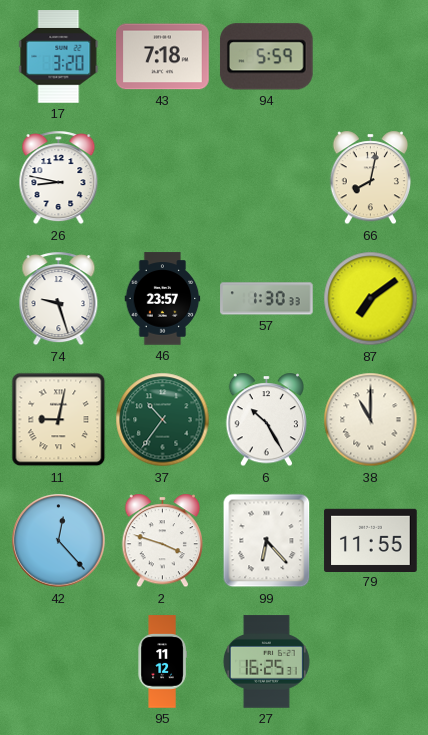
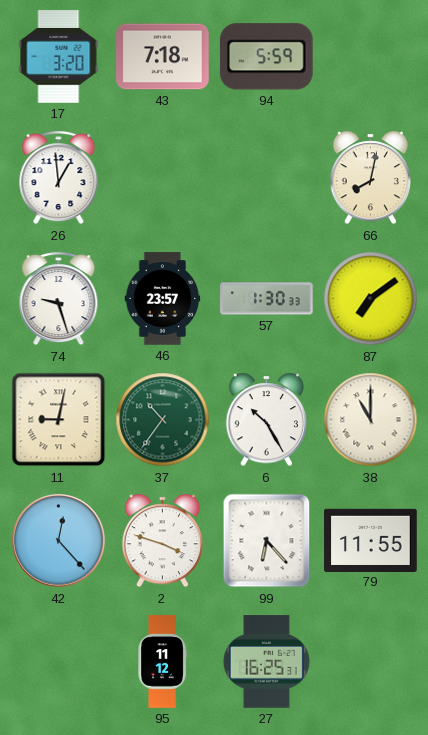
26: 8:47 -> 12:59 (59, 178)
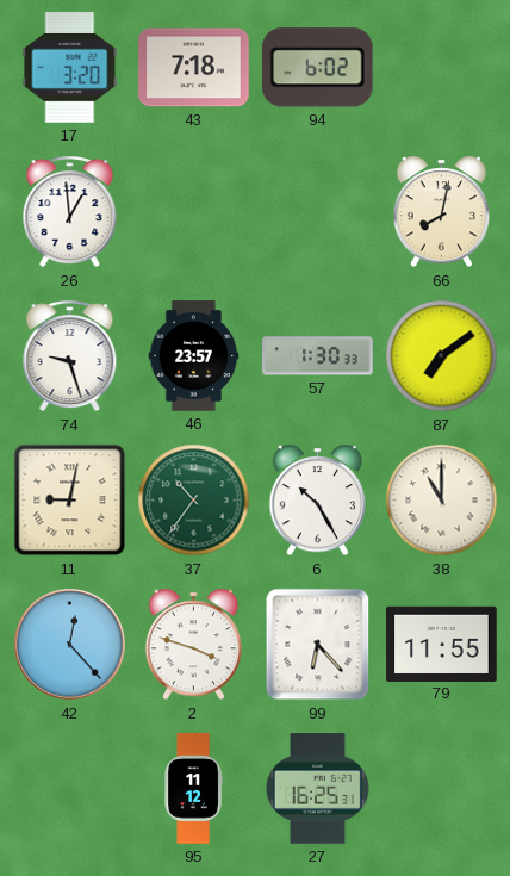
94: 5:59 -> 6:02 (317, 68)
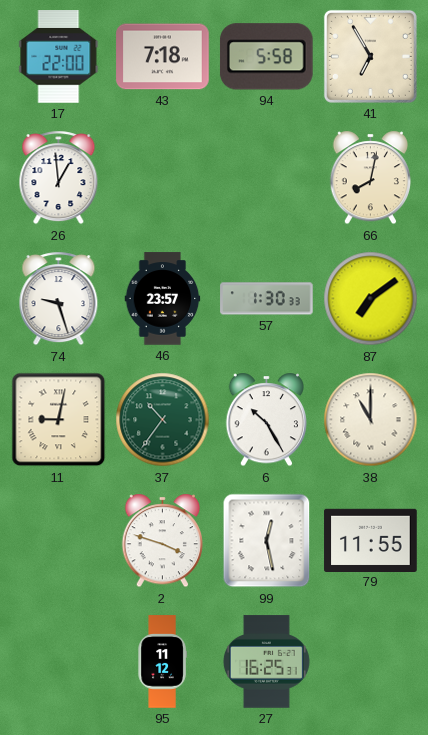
17: 3:20 -> 22:00 (59, 57)
94: 6:02 -> 5:58 (266, 57)
41: none -> 6:55 (370, 56)
42: 12:23 -> none (70, 645)
99: 6:23 -> 12:28 (267, 541)
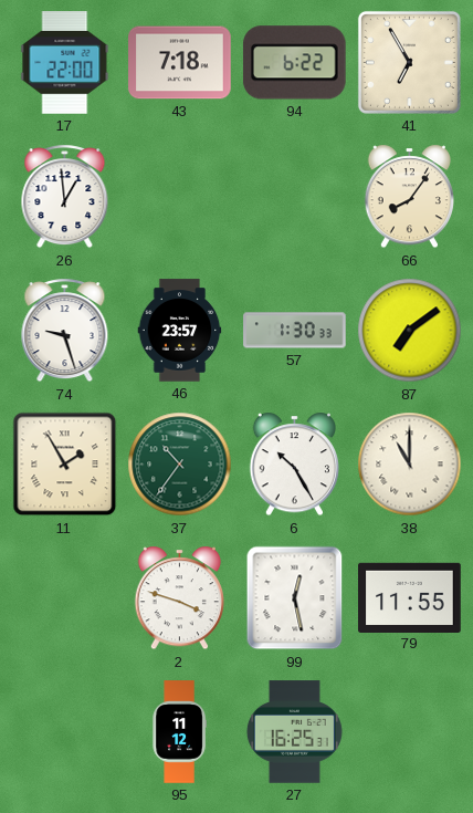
94: 5:58 -> 6:22 (294, 63)
66: 8:02 -> 8:06 (409, 197)
11: 9:02 -> 1:55 (65, 465)
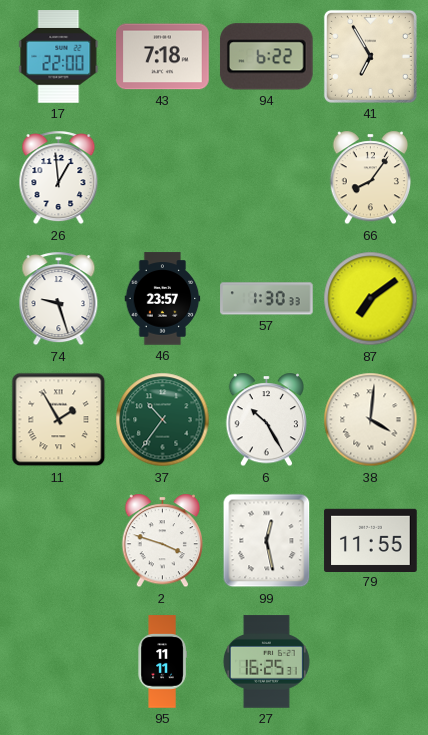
38: 11:00 -> 4:01 (371, 420)
95: 11:12 -> 11:11 (162, 662)
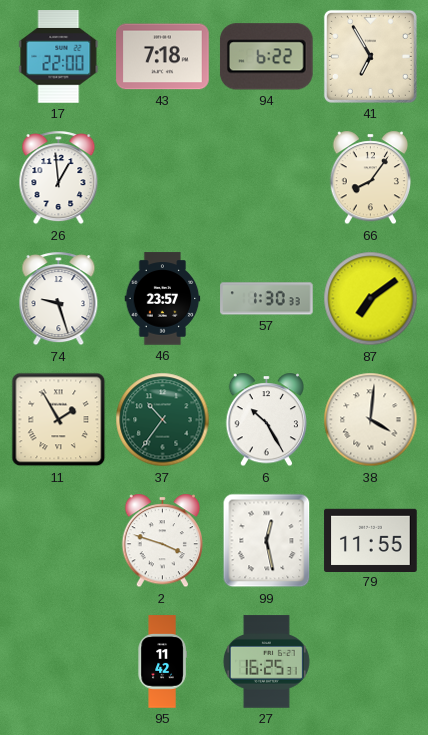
95: 11:11 -> 11:42 (162, 662)
